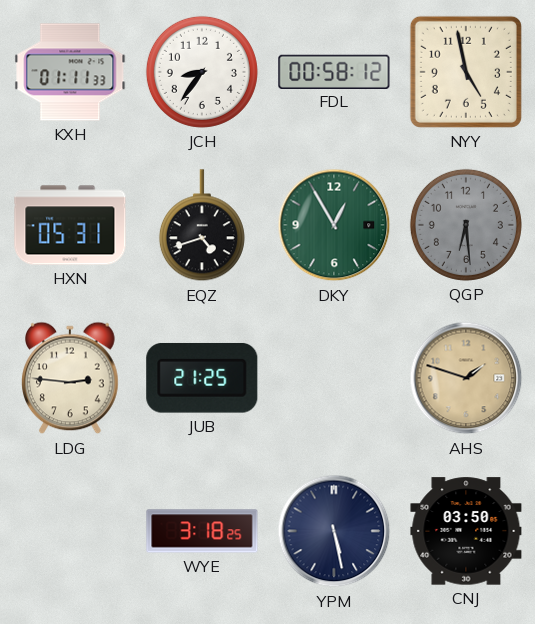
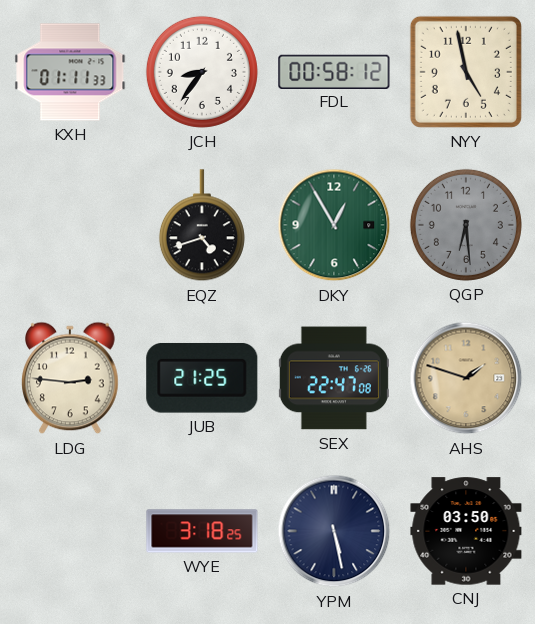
HXN: 05:31 -> none (70, 225)
SEX: none -> 22:47 (334, 378)
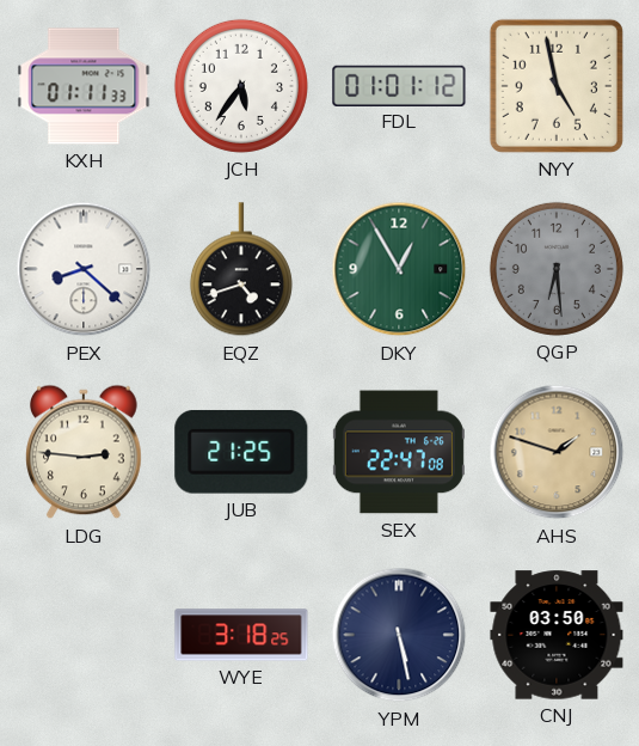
JCH: 8:36 -> 5:36 (241, 86)
FDL: 00:58 -> 01:01 (399, 85)
PEX: none -> 8:22 (84, 269)
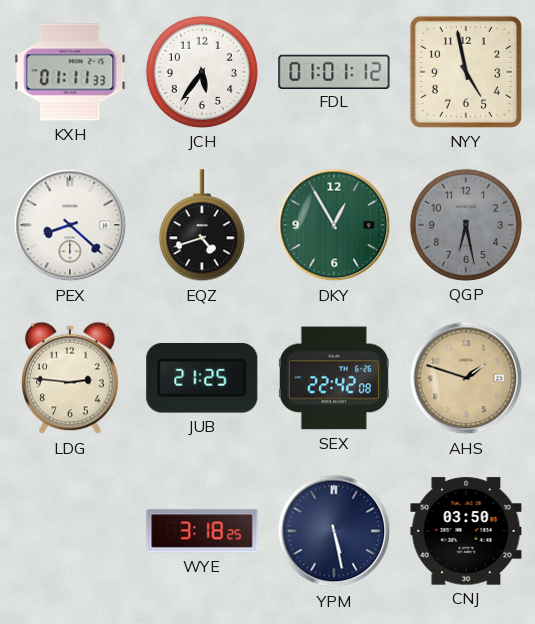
QGP: 6:29 -> 6:28 (466, 225)
SEX: 22:47 -> 22:42 (334, 378)
